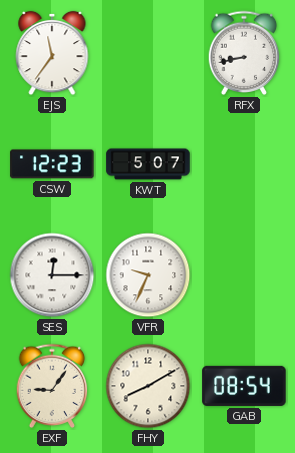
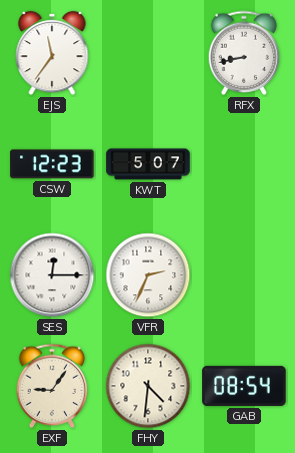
VFR: 9:34 -> 2:34 (148, 275)
FHY: 8:10 -> 4:31 (148, 386)
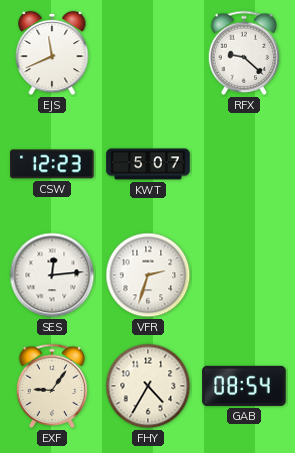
EJS: 11:36 -> 11:41 (52, 53)
RFX: 8:43 -> 9:22 (244, 53)
SES: 12:15 -> 12:14 (52, 275)
VFR: 2:34 -> 2:33 (148, 275)
FHY: 4:31 -> 4:35 (148, 386)
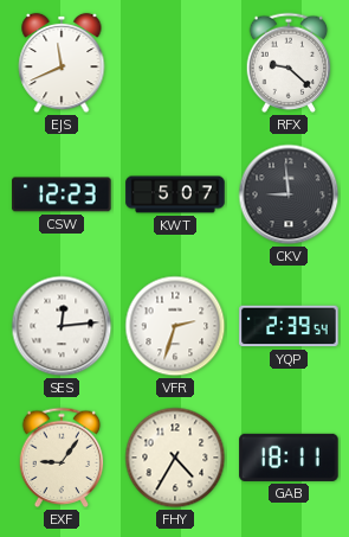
CKV: none -> 8:59 (289, 194)
YQP: none -> 2:39 (289, 326)
GAB: 08:54 -> 18:11 (289, 458)
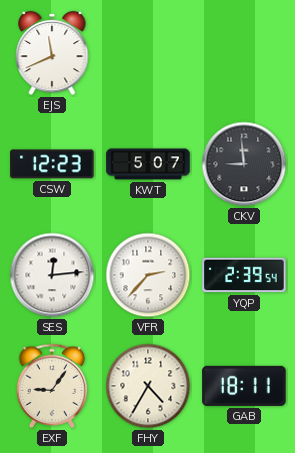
RFX: 9:22 -> none (289, 63)
VFR: 2:33 -> 2:37 (148, 275)
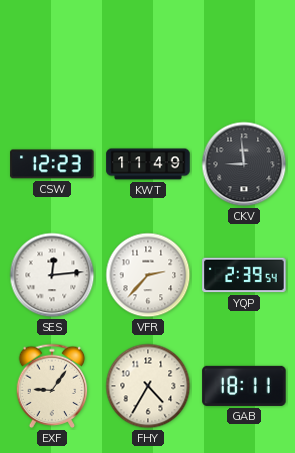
EJS: 11:41 -> none (52, 53)
KWT: 5:07 -> 11:49 (148, 164)
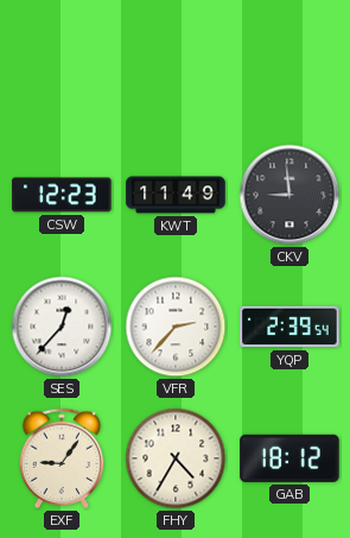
SES: 12:14 -> 12:37 (62, 327)
GAB: 18:11 -> 18:12 (289, 458)
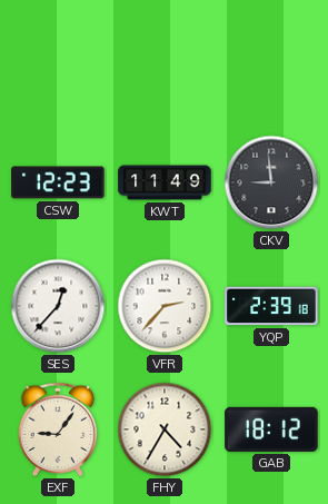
YQP: 2:39:54 -> 2:39:18 (271, 306)
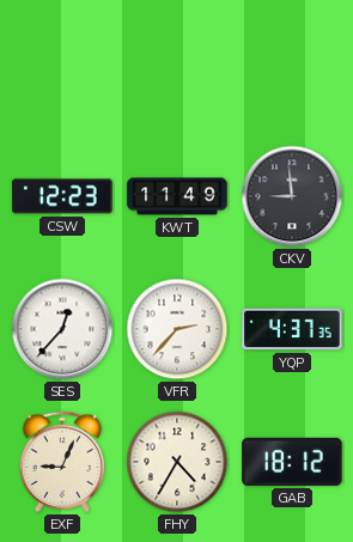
YQP: 2:39 -> 4:37 (292, 329)
EXF: 9:06 -> 9:04 (62, 462)
